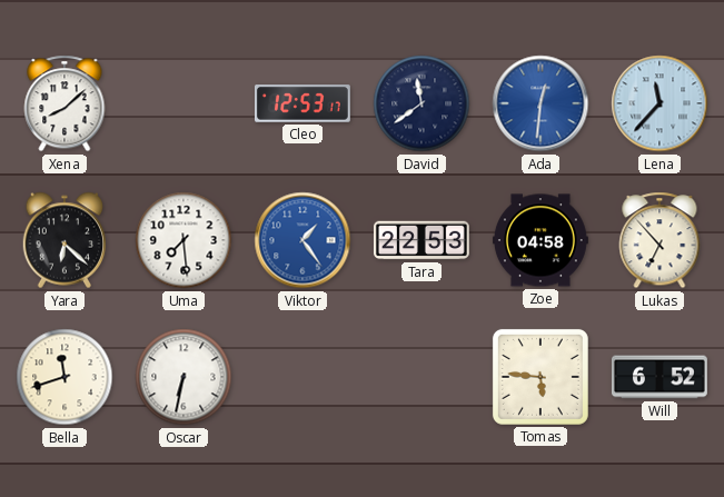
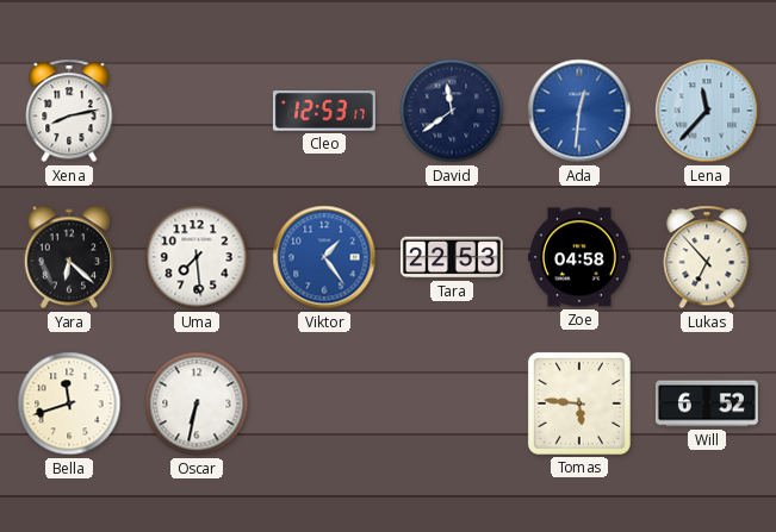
Xena: 8:08 -> 8:13 (69, 111)
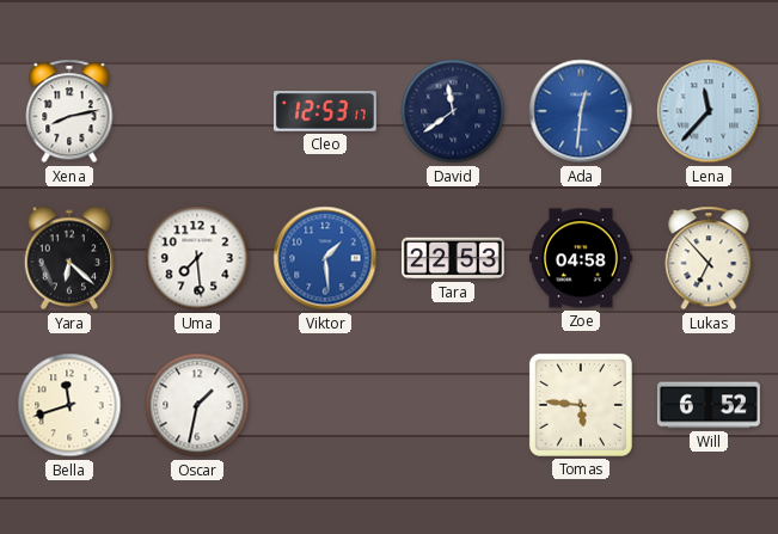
Viktor: 1:24 -> 1:29 (325, 258)
Oscar: 6:32 -> 1:32 (197, 405)
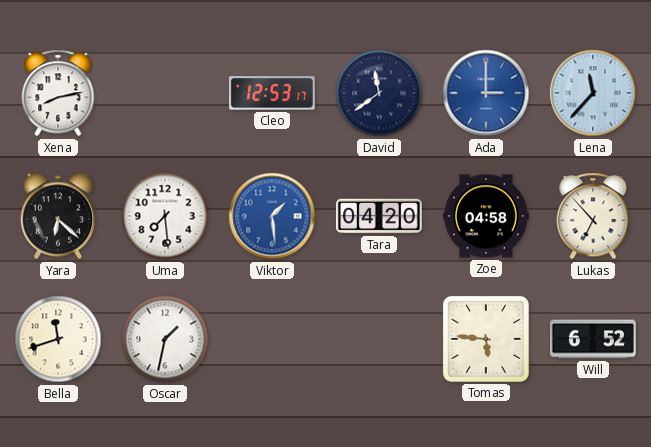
Ada: 12:31 -> 3:00 (486, 93)
Tara: 22:53 -> 04:20 (379, 216)
